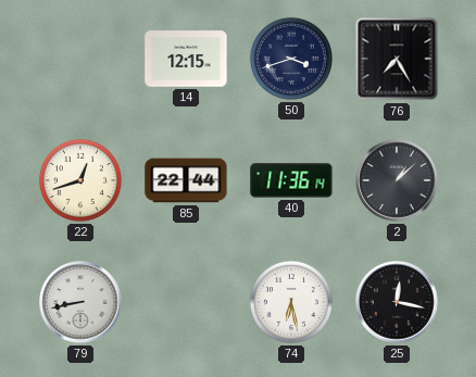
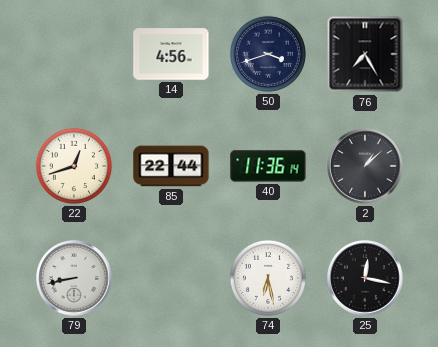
14: 12:15 -> 4:56 (171, 54)
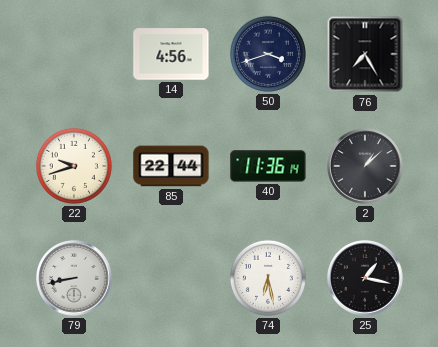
22: 12:42 -> 9:42 (74, 166)
25: 12:17 -> 1:17 (365, 278)
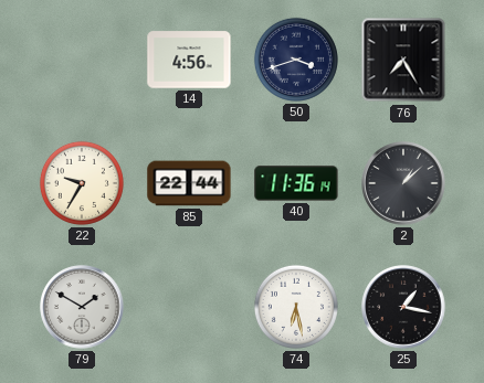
22: 9:42 -> 9:35 (82, 183)
79: 8:43 -> 1:50 (82, 307)
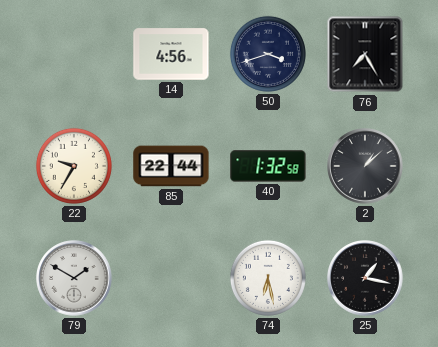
40: 11:36 -> 1:32 (268, 166)
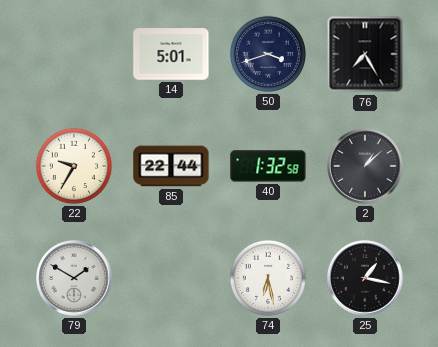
14: 4:56 -> 5:01 (171, 54)
